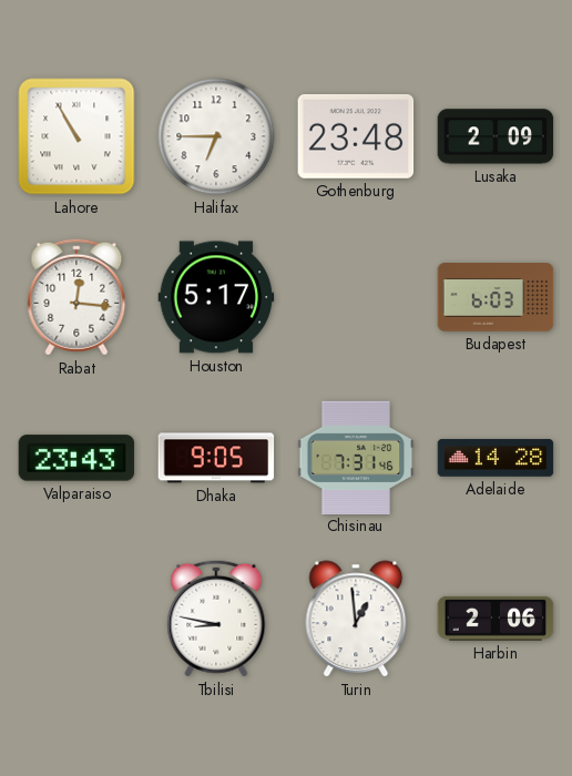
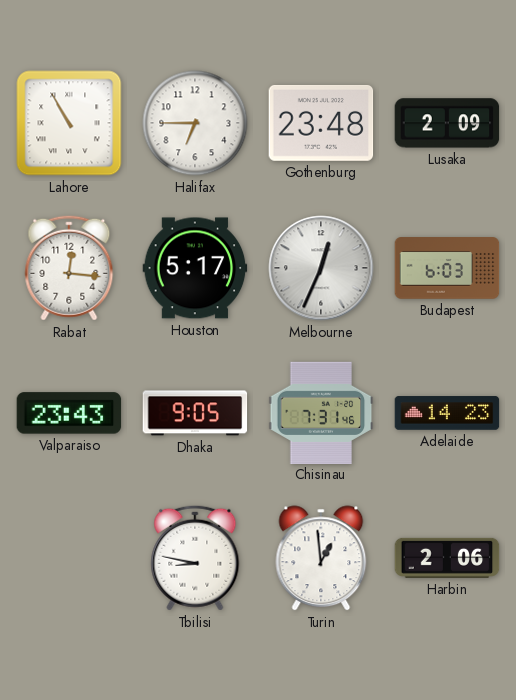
Melbourne: none -> 12:34 (321, 268)
Adelaide: 14:28 -> 14:23 (447, 413)
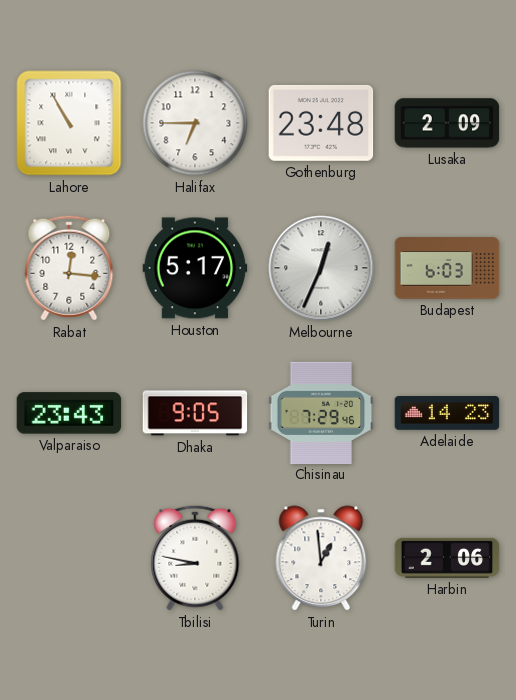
Chisinau: 7:31 -> 7:29 (321, 412)
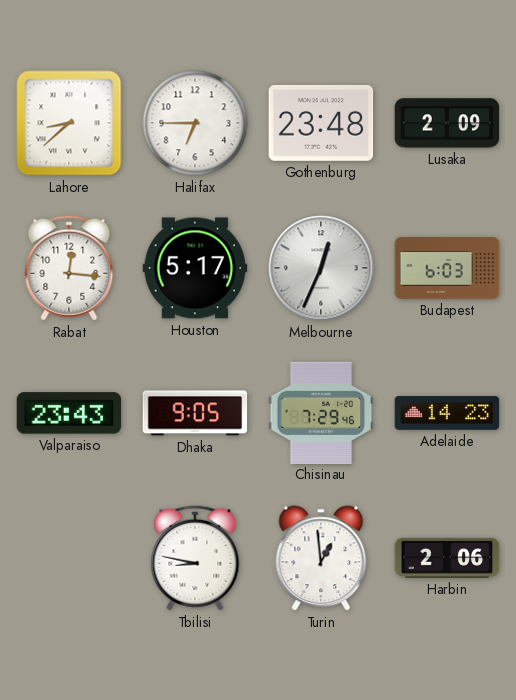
Lahore: 10:55 -> 8:38 (69, 123)
